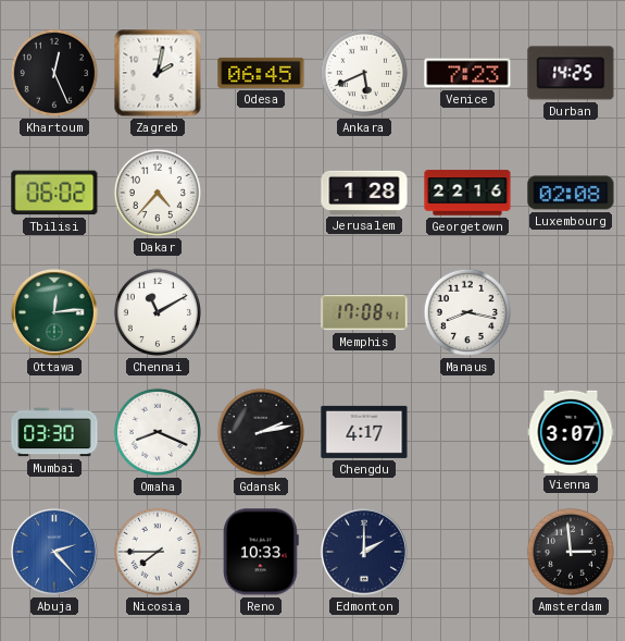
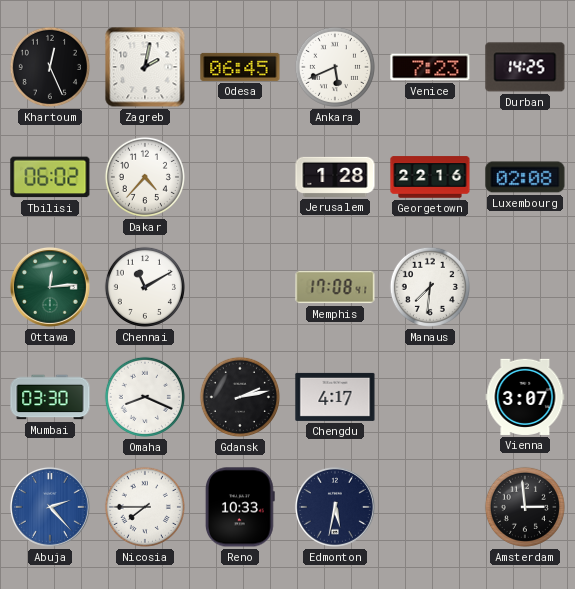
Manaus: 8:17 -> 7:31 (430, 287)
Edmonton: 2:00 -> 5:32 (335, 507)
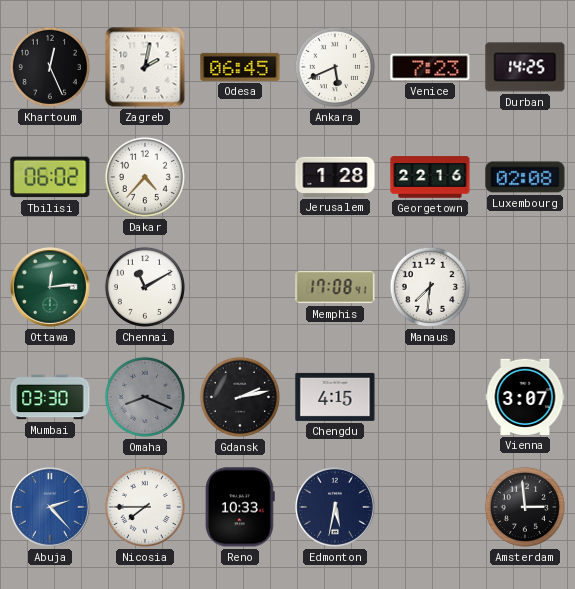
Omaha dial: white -> grey (145, 397)
Chengdu: 4:17 -> 4:15 (335, 397)
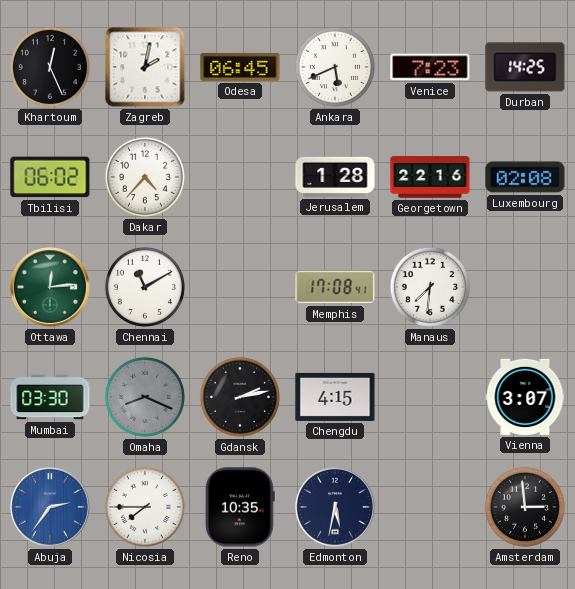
Abuja: 2:23 -> 2:36 (50, 507)
Reno: 10:33 -> 10:35 (240, 507)
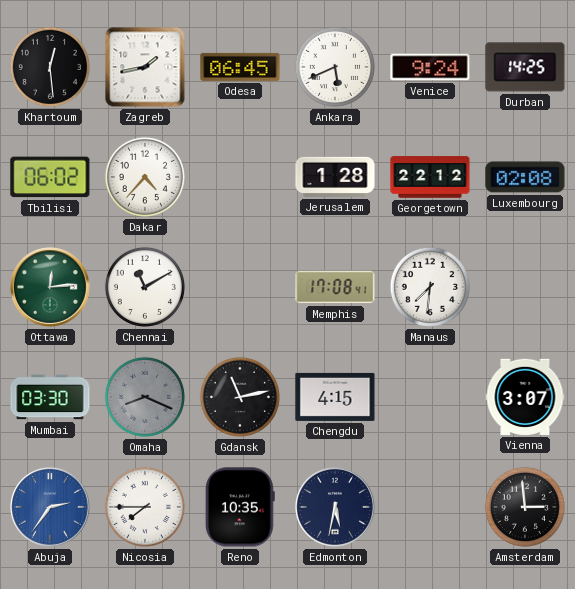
Khartoum: 12:26 -> 12:29 (50, 67)
Zagreb: 2:02 -> 1:43 (145, 67)
Venice: 7:23 -> 9:24 (430, 67)
Georgetown: 22:16 -> 22:12 (430, 177)
Gdansk: 2:13 -> 11:13 (240, 397)
